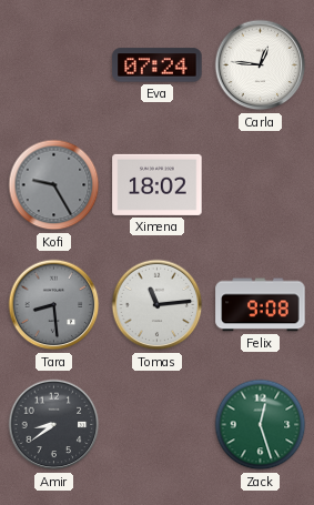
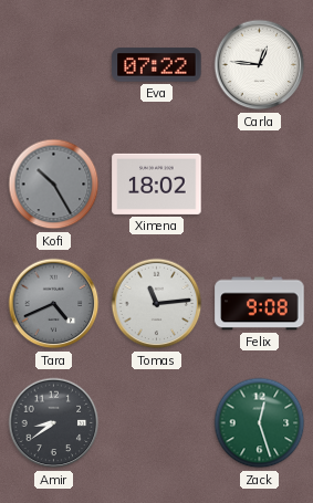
Eva: 07:24 -> 07:22 (157, 65)
Kofi: 9:25 -> 10:25 (54, 185)
Tara: 8:29 -> 4:41 (54, 304)
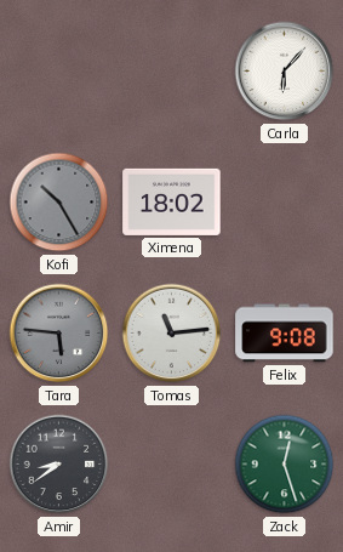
Eva: 07:22 -> none (157, 65)
Carla: 12:46 -> 6:07 (285, 72)
Tara: 4:41 -> 5:46 (59, 334)
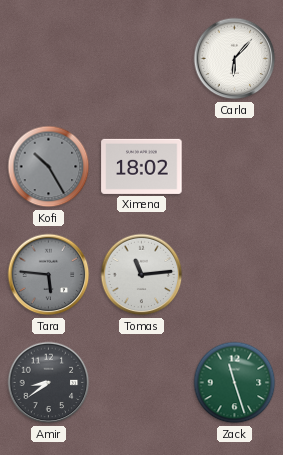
Felix: 9:08 -> none (285, 334)
Zack: 12:27 -> 11:27 (235, 383)
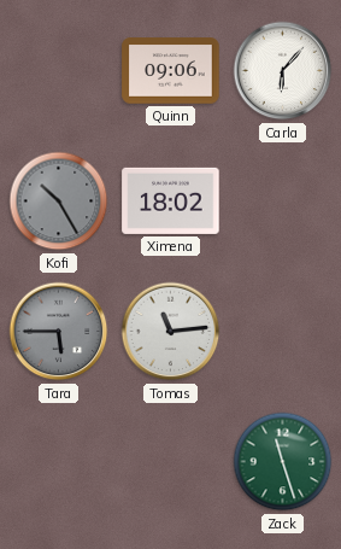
Quinn: none -> 09:06 (171, 71)
Tara: 5:46 -> 5:45 (59, 332)
Amir: 8:39 -> none (49, 383)
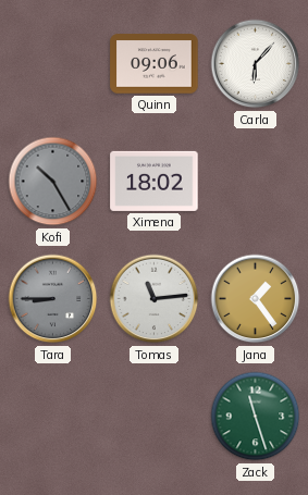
Tara: 5:45 -> 8:45 (53, 299)
Jana: none -> 1:24 (256, 299)
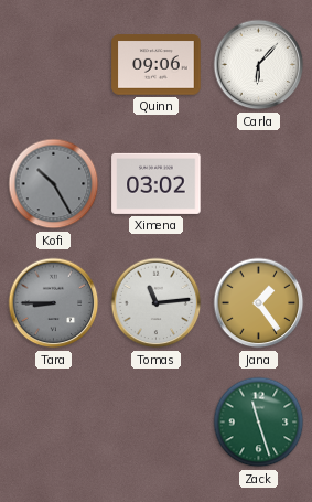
Ximena: 18:02 -> 03:02 (157, 183)
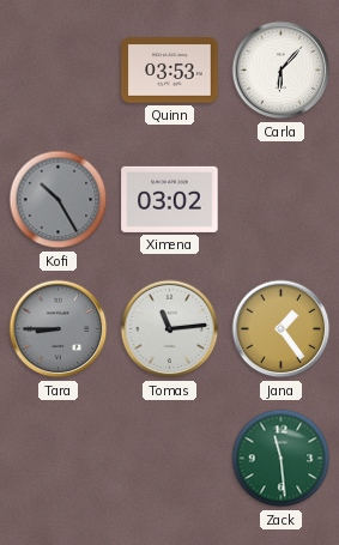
Quinn: 09:06 -> 03:53 (170, 71)
Zack: 11:27 -> 11:29 (282, 459)
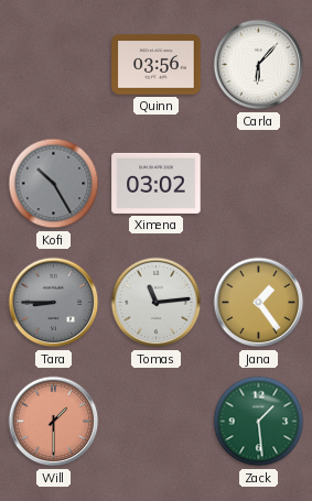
Quinn: 03:53 -> 03:56 (157, 65)
Will: none -> 1:30 (54, 422)
Zack: 11:29 -> 1:29 (259, 422)
